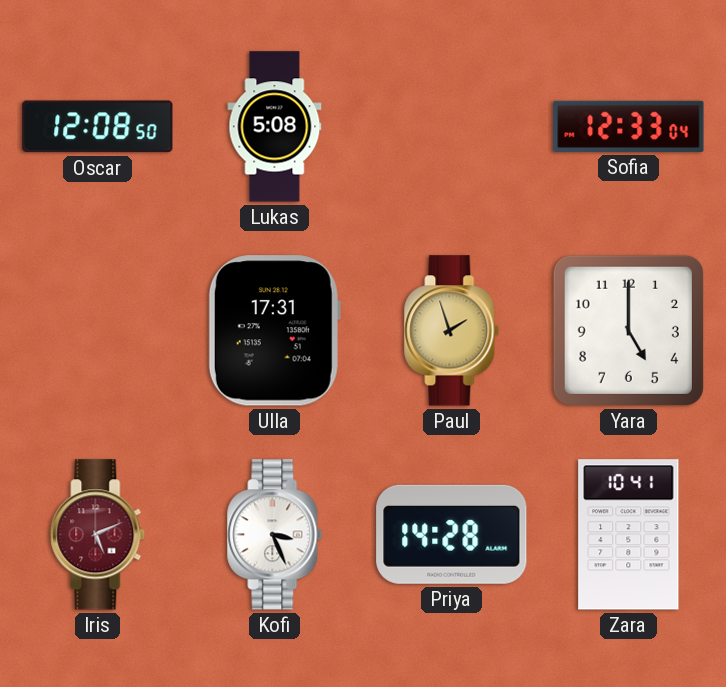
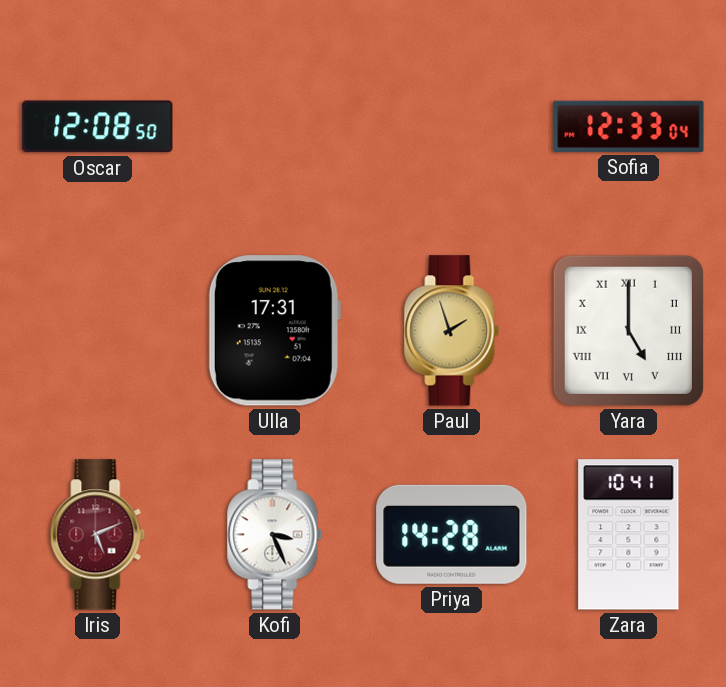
Lukas: 5:08 -> none (275, 127)
Yara numerals: Arabic -> Roman (628, 330)
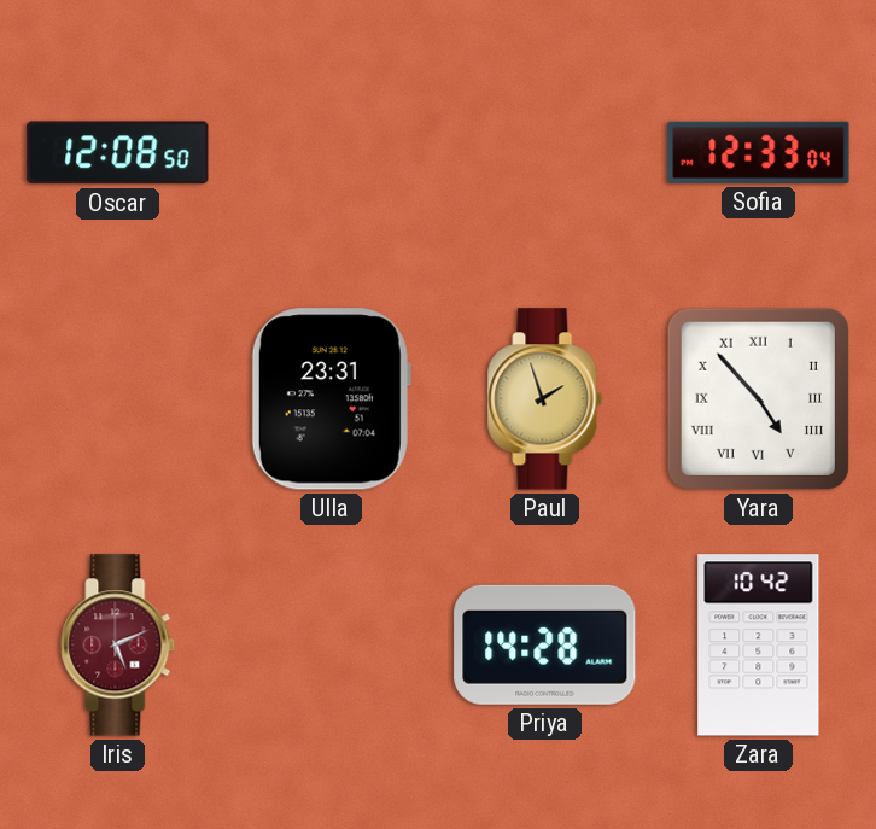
Ulla: 17:31 -> 23:31 (331, 399)
Yara: 5:00 -> 4:53 (758, 398)
Kofi: 3:26 -> none (275, 535)
Zara: 10:41 -> 10:42 (759, 646)
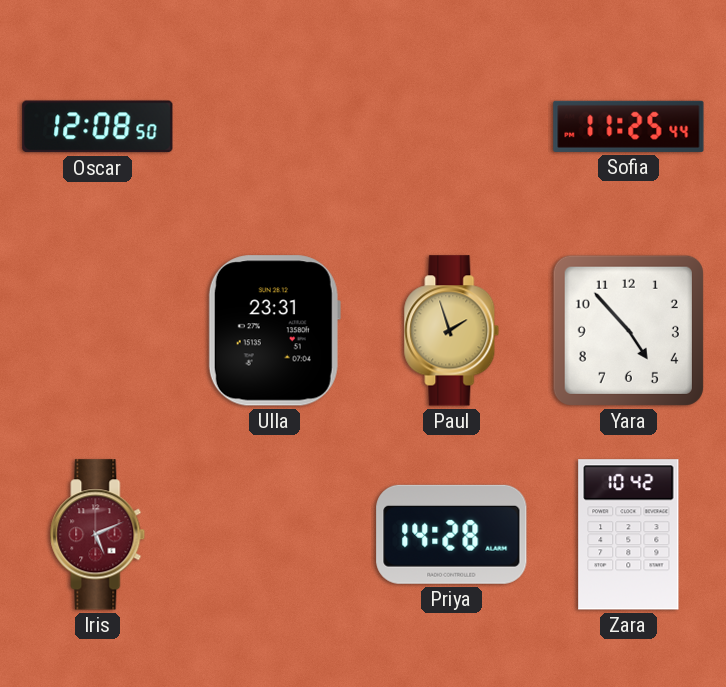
Sofia: 12:33 -> 11:25 (629, 126)
Yara numerals: Roman -> Arabic (628, 330)
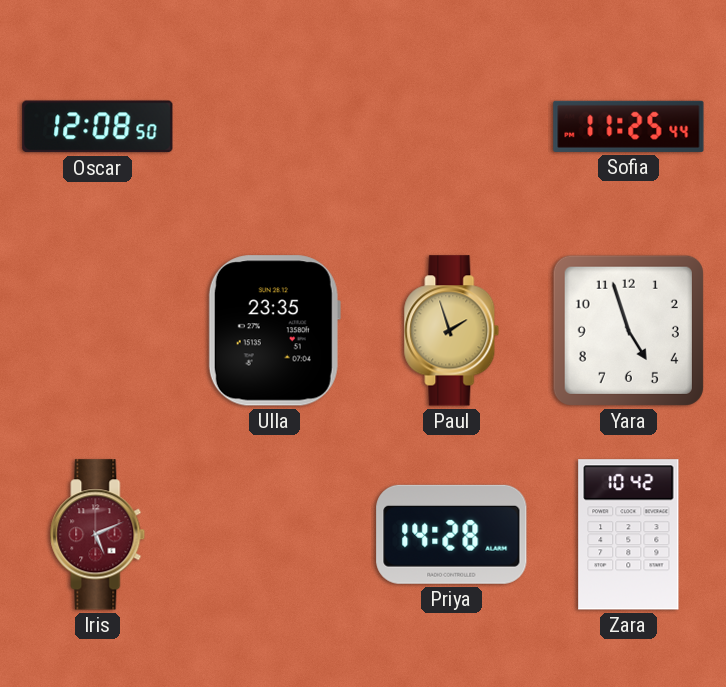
Ulla: 23:31 -> 23:35 (274, 331)
Yara: 4:53 -> 4:57 (628, 330)
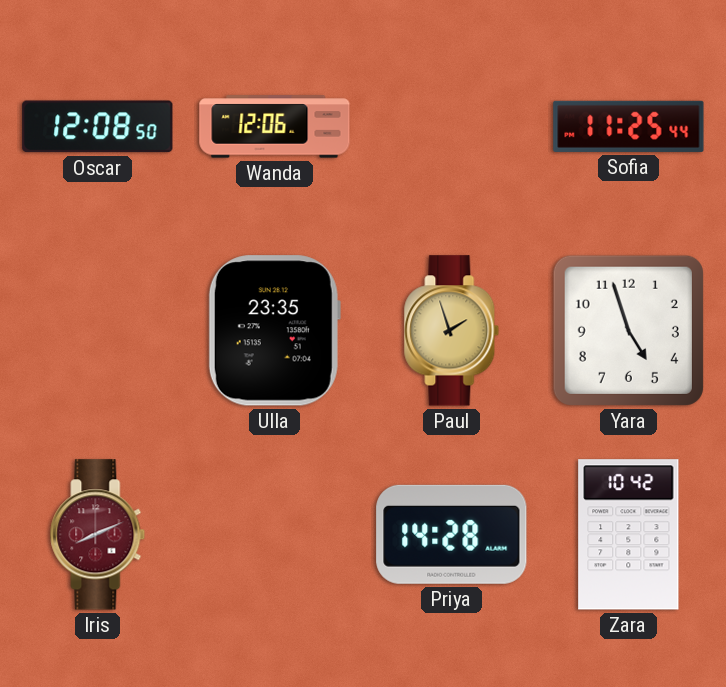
Wanda: none -> 12:06 (275, 127)
Iris: 5:11 -> 8:11 (98, 535)
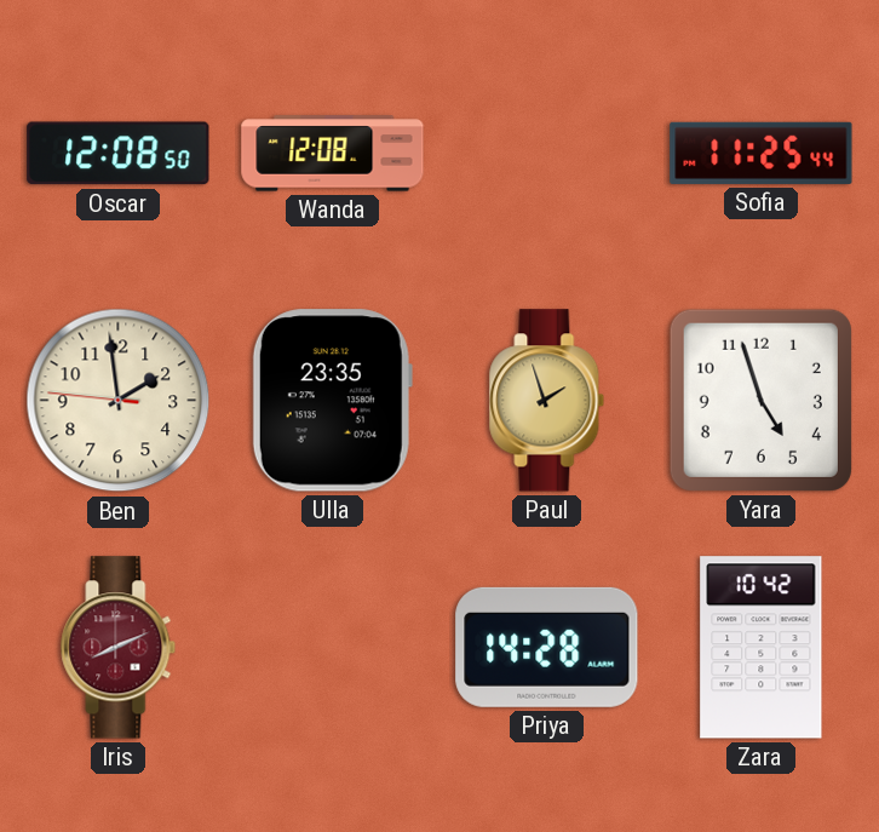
Wanda: 12:06 -> 12:08 (333, 154)
Ben: none -> 1:58 (119, 401)
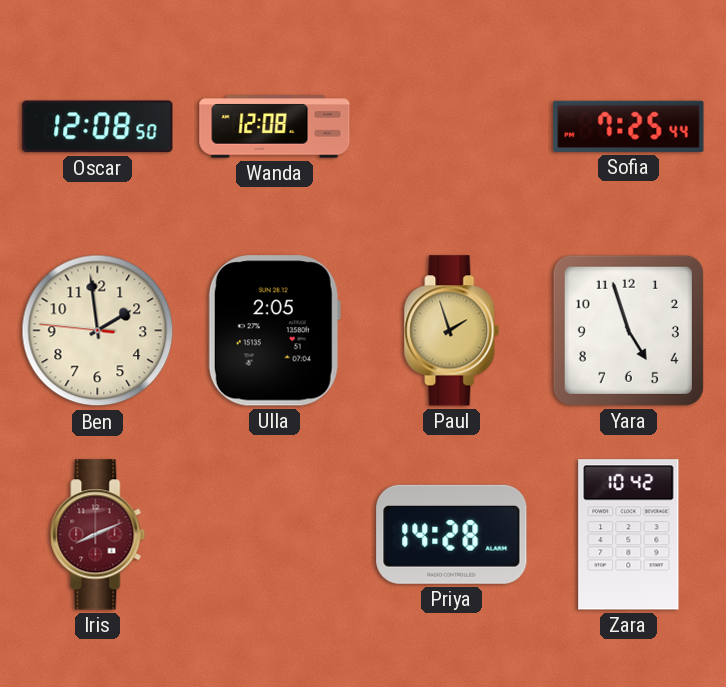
Sofia: 11:25 -> 7:25 (629, 126)
Ulla: 23:35 -> 2:05 (274, 331)
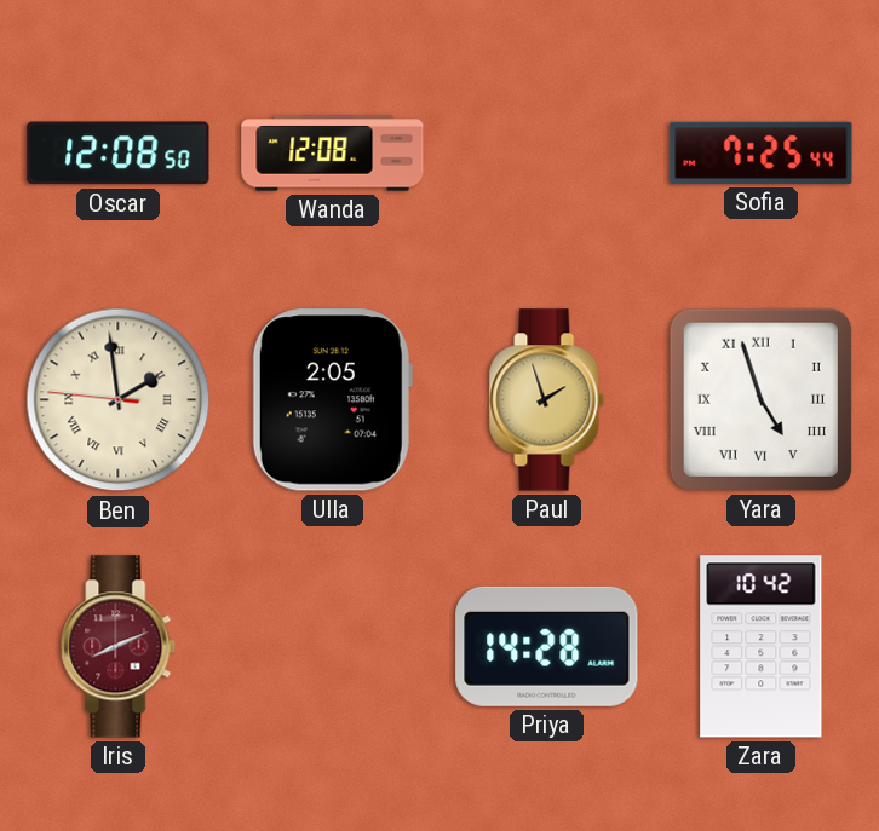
Ben numerals: Arabic -> Roman (119, 400)
Yara numerals: Arabic -> Roman (760, 399)
